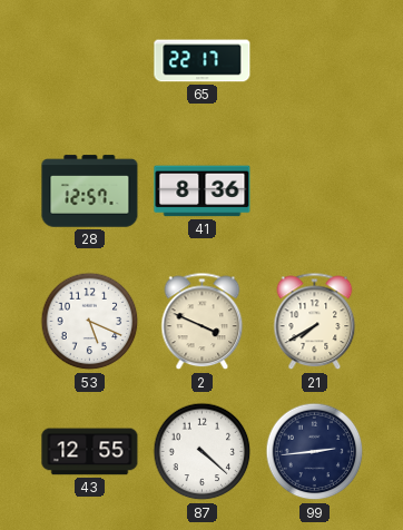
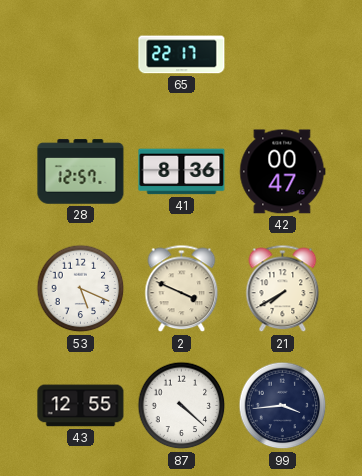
42: none -> 00:47 (283, 172)
99: 2:44 -> 3:44 (283, 406)
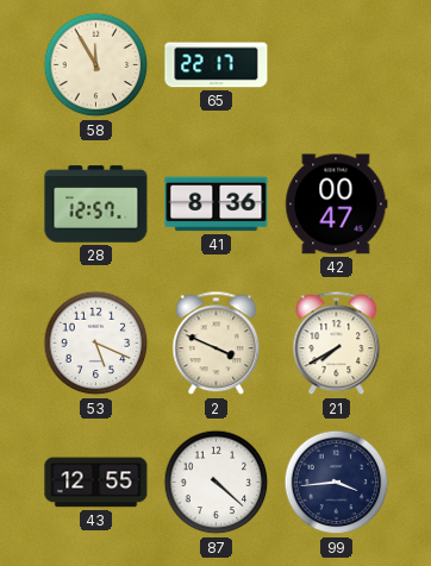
58: none -> 11:55 (96, 65)
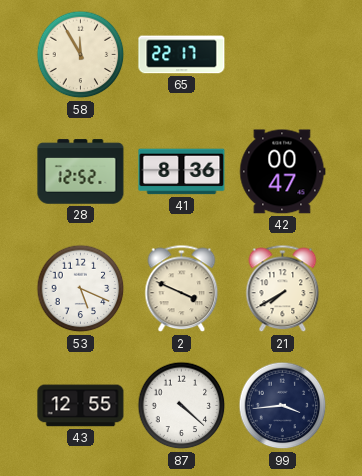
28: 12:57 -> 12:52 (81, 172)
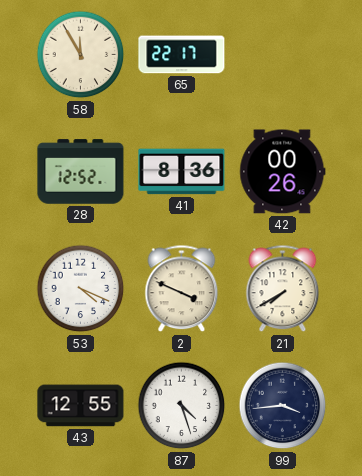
42: 00:47 -> 00:26 (283, 172)
53: 5:19 -> 4:19 (81, 289)
87: 4:22 -> 4:27 (182, 406)
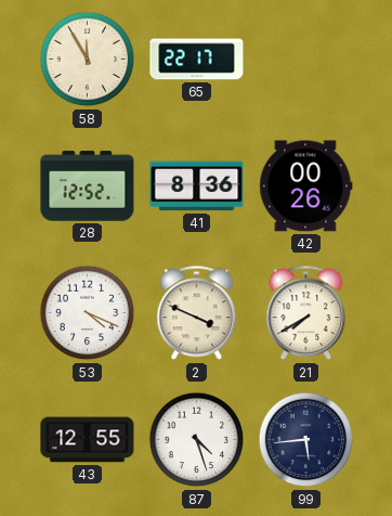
99: 3:44 -> 5:44 (306, 440)
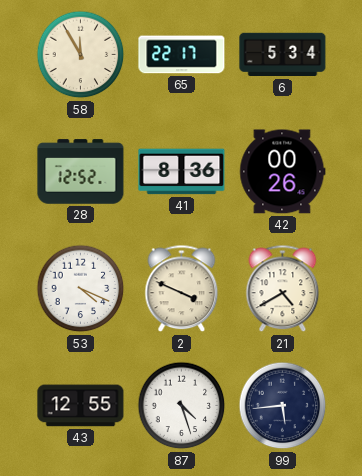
6: none -> 5:34 (283, 55)
21: 7:40 -> 4:40 (283, 289)
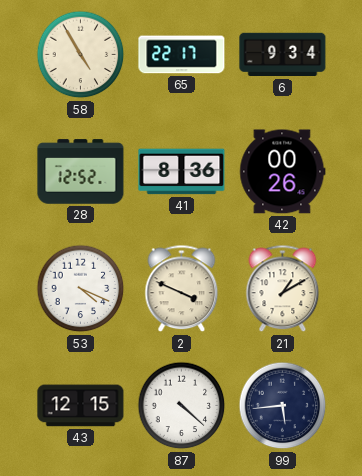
58: 11:55 -> 4:55 (81, 55)
6: 5:34 -> 9:34 (283, 55)
21: 4:40 -> 1:10 (283, 289)
43: 12:55 -> 12:15 (81, 406)
87: 4:27 -> 4:22 (182, 406)
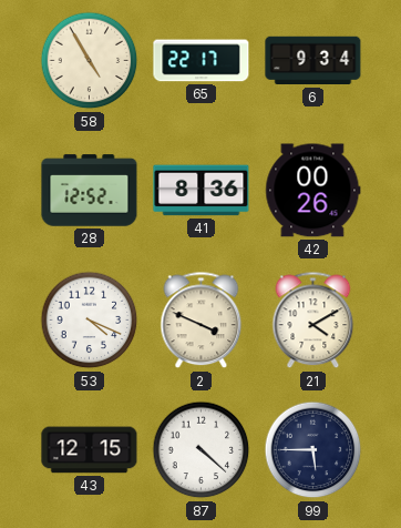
21: 1:10 -> 4:10 (313, 321)
99: 5:44 -> 5:45 (313, 450)
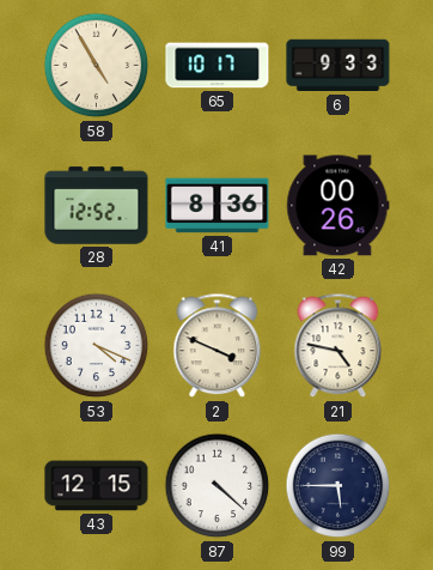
65: 22:17 -> 10:17 (218, 66)
6: 9:34 -> 9:33 (339, 66)
21: 4:10 -> 4:47 (339, 346)
